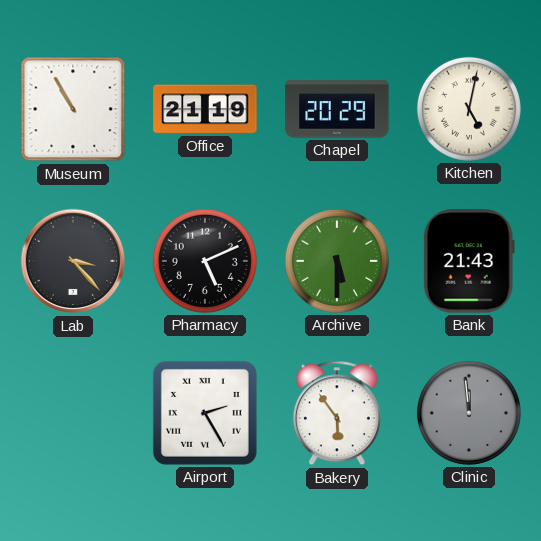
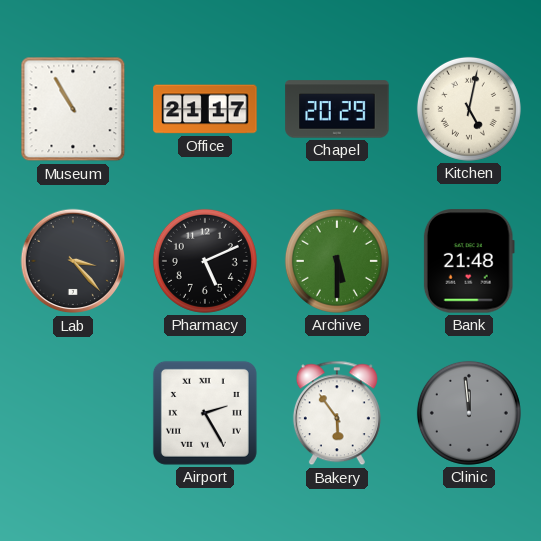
Office: 21:19 -> 21:17 (205, 109)
Bank: 21:43 -> 21:48 (469, 261)
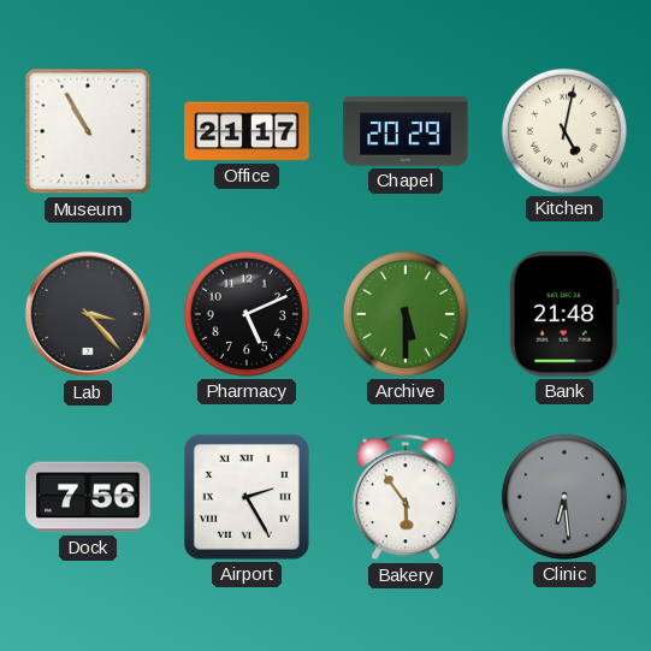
Dock: none -> 7:56 (88, 497)
Clinic: 11:59 -> 6:29 (564, 497)
